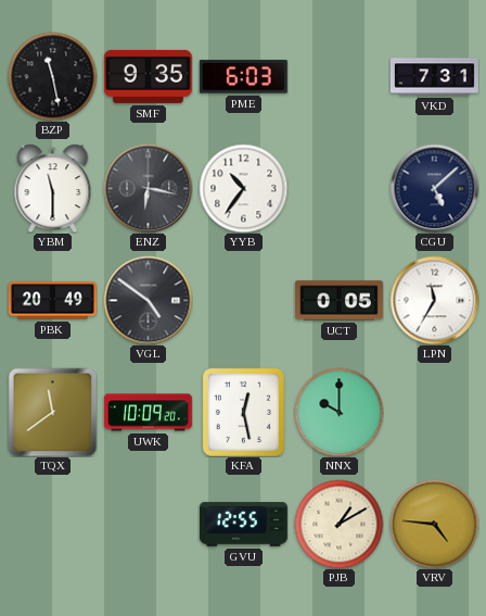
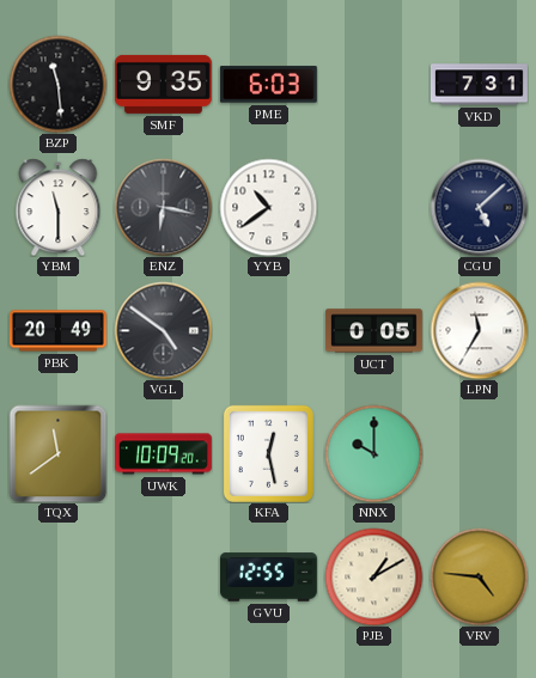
BZP: 11:28 -> 11:29 (57, 84)
YYB: 10:36 -> 10:39 (268, 207)
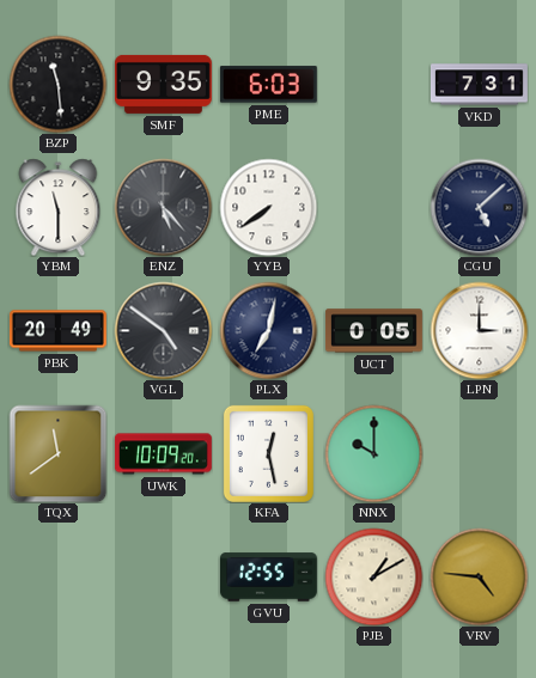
ENZ: 6:17 -> 5:23 (163, 207)
YYB: 10:39 -> 7:39 (268, 207)
PLX: none -> 7:02 (268, 330)
LPN: 11:35 -> 3:00 (479, 330)
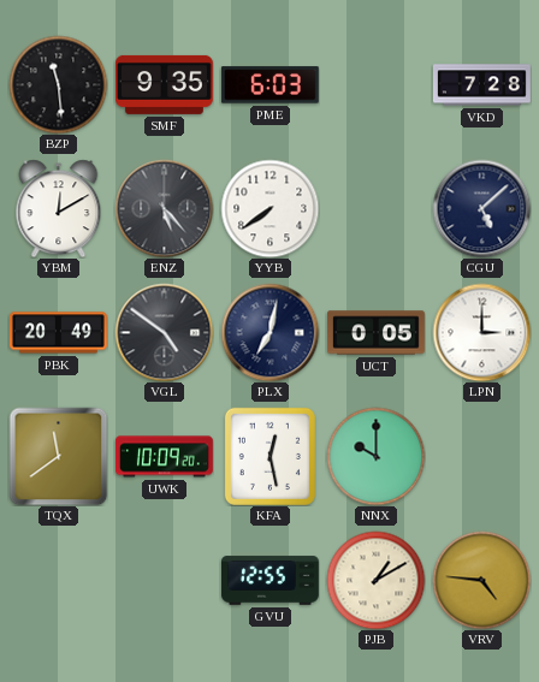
VKD: 7:31 -> 7:28 (481, 85)
YBM: 11:30 -> 12:10 (59, 208)
